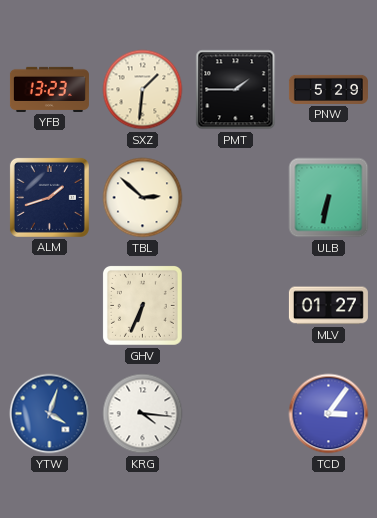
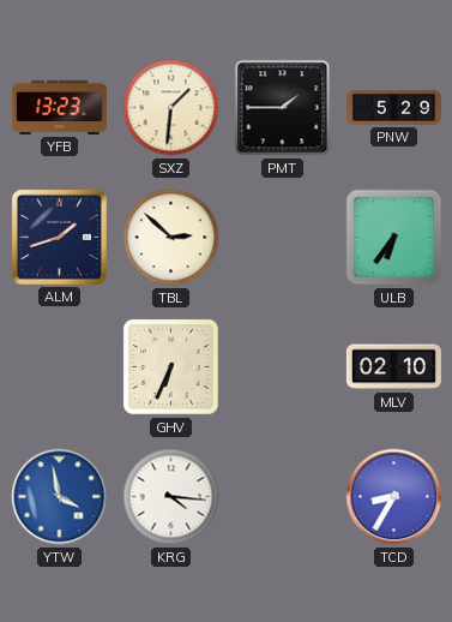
ULB: 6:32 -> 6:36 (394, 238)
MLV: 01:27 -> 02:10 (393, 367)
YTW: 4:03 -> 3:58 (60, 497)
TCD: 3:06 -> 8:35 (394, 497)
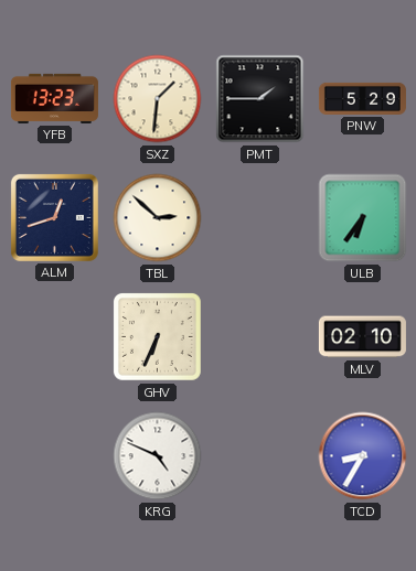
ALM: 1:42 -> 12:42 (54, 217)
YTW: 3:58 -> none (60, 497)
KRG: 4:16 -> 4:49 (158, 456)
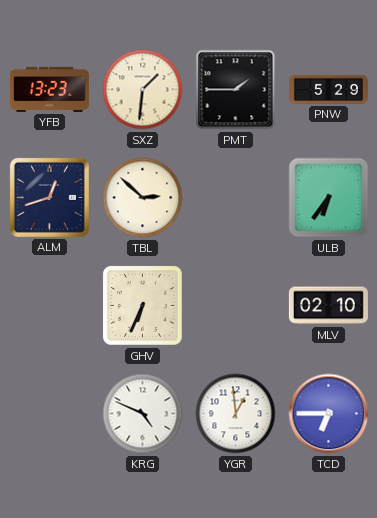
YGR: none -> 12:59 (236, 414)
TCD: 8:35 -> 6:45 (329, 414)
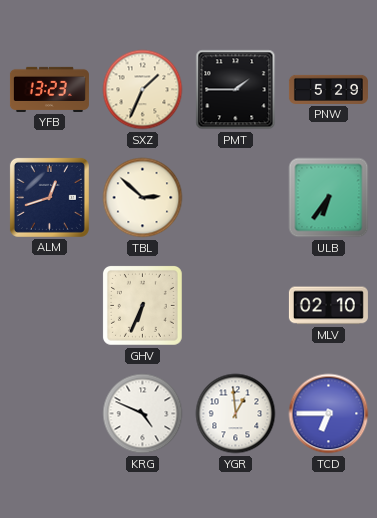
SXZ: 1:31 -> 1:34 (143, 90)
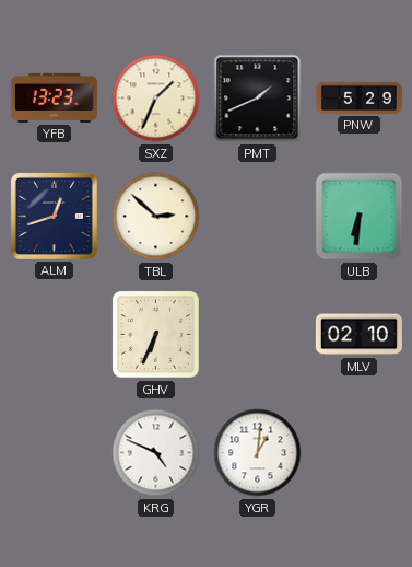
PMT: 1:45 -> 1:41 (258, 99)
ULB: 6:36 -> 6:31 (360, 217)
YGR: 12:59 -> 1:01 (258, 453)
TCD: 6:45 -> none (329, 414)
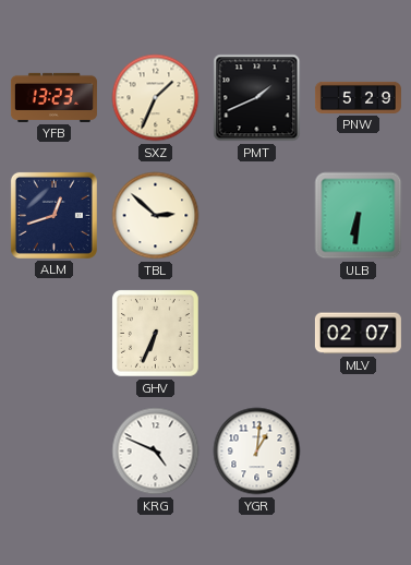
MLV: 02:10 -> 02:07 (358, 334)
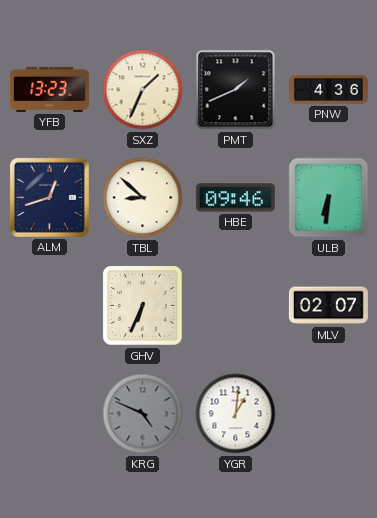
PNW: 5:29 -> 4:36 (328, 89)
TBL: 2:52 -> 8:52 (143, 198)
HBE: none -> 09:46 (235, 198)
KRG dial: white -> grey (143, 414)
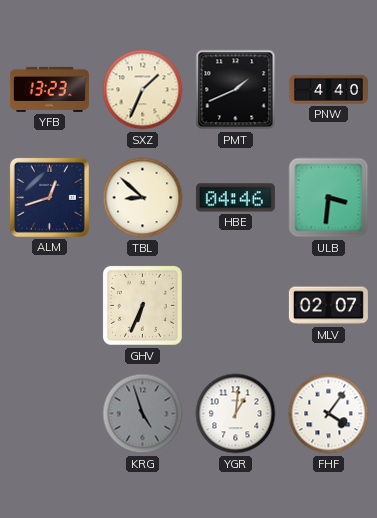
PNW: 4:36 -> 4:40 (328, 89)
HBE: 09:46 -> 04:46 (235, 198)
ULB: 6:31 -> 3:31 (329, 198)
KRG: 4:49 -> 4:57 (143, 414)
FHF: none -> 4:06 (329, 414)
